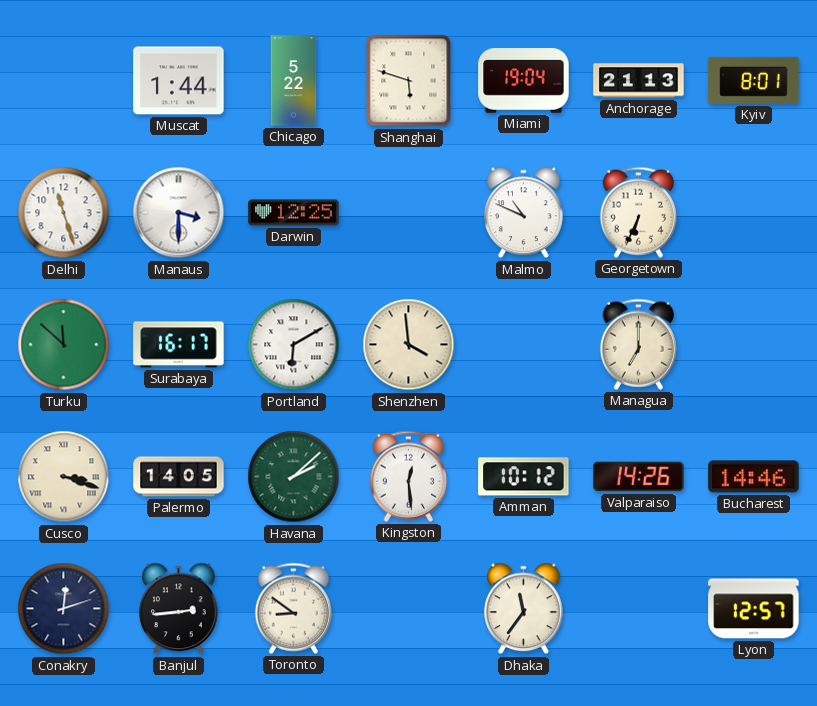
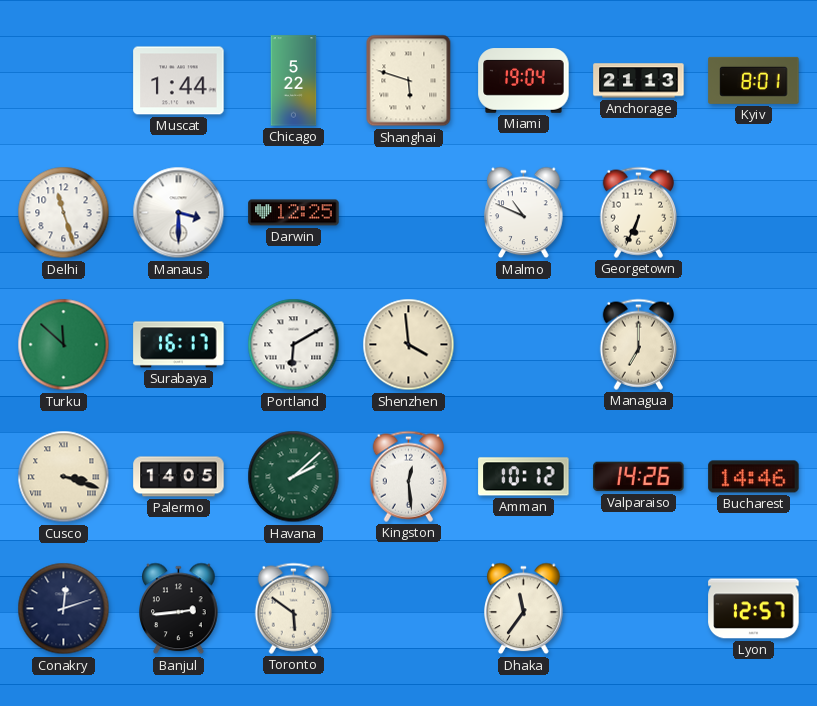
Toronto: 8:51 -> 5:51 (293, 608)
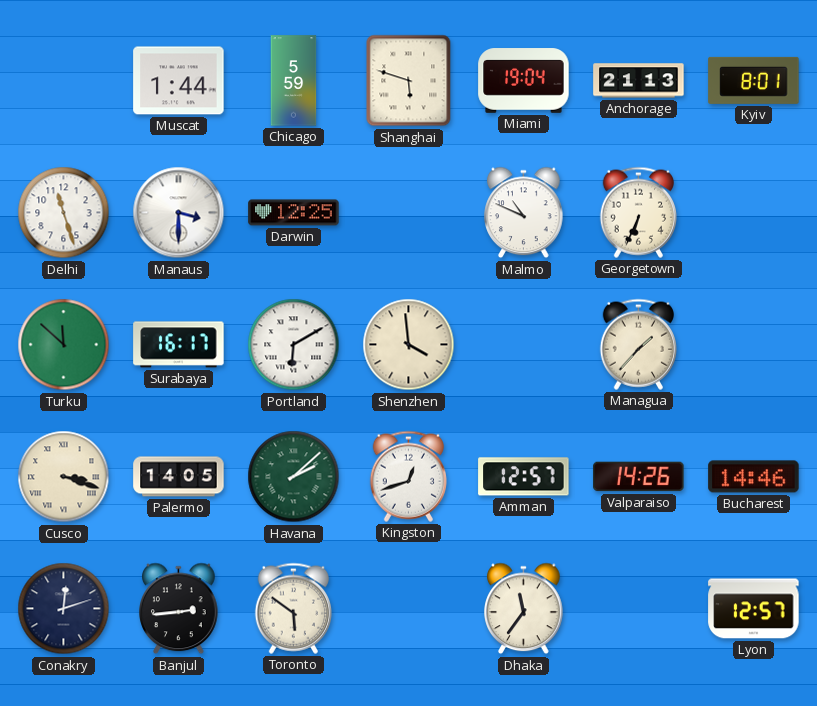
Chicago: 5:22 -> 5:59 (294, 81)
Managua: 7:00 -> 1:37 (638, 344)
Kingston: 12:29 -> 12:42 (408, 476)
Amman: 10:12 -> 12:57 (524, 477)
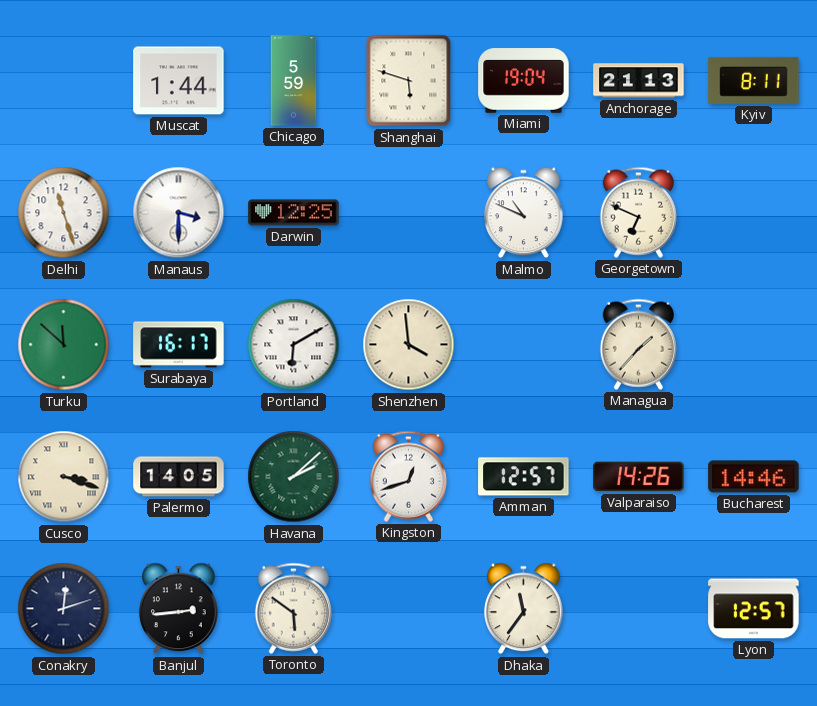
Kyiv: 8:01 -> 8:11 (754, 80)
Georgetown: 6:34 -> 6:49 (638, 212)
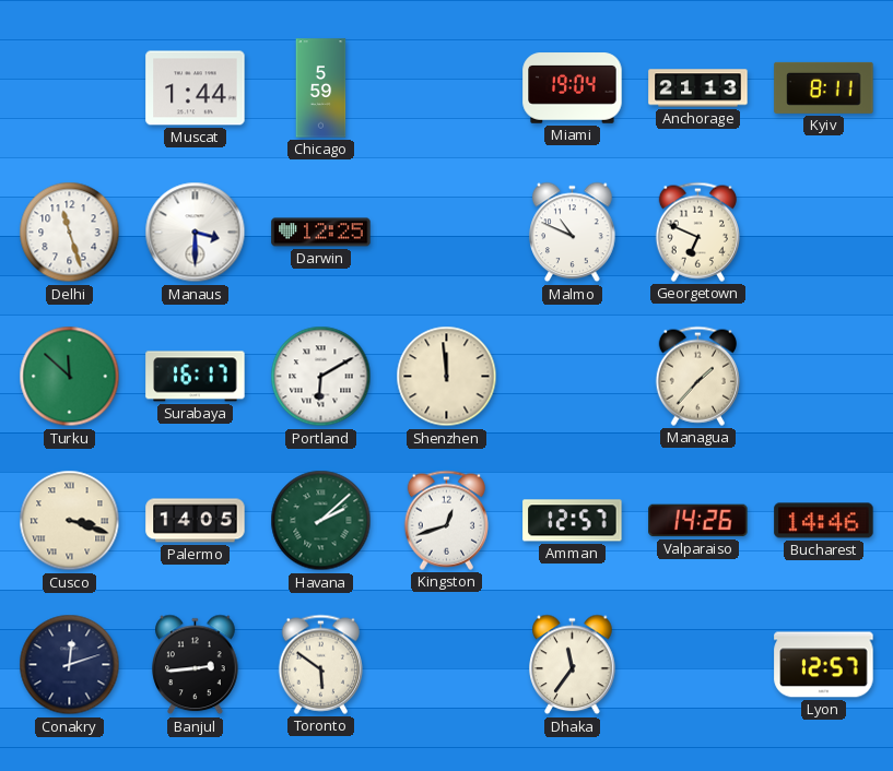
Shanghai: 5:48 -> none (409, 81)
Shenzhen: 3:59 -> 11:59 (447, 377)
